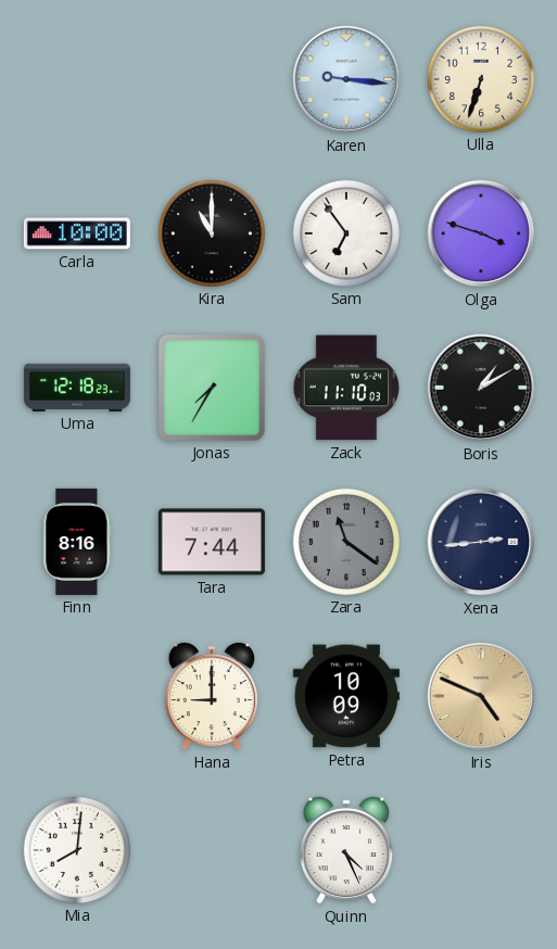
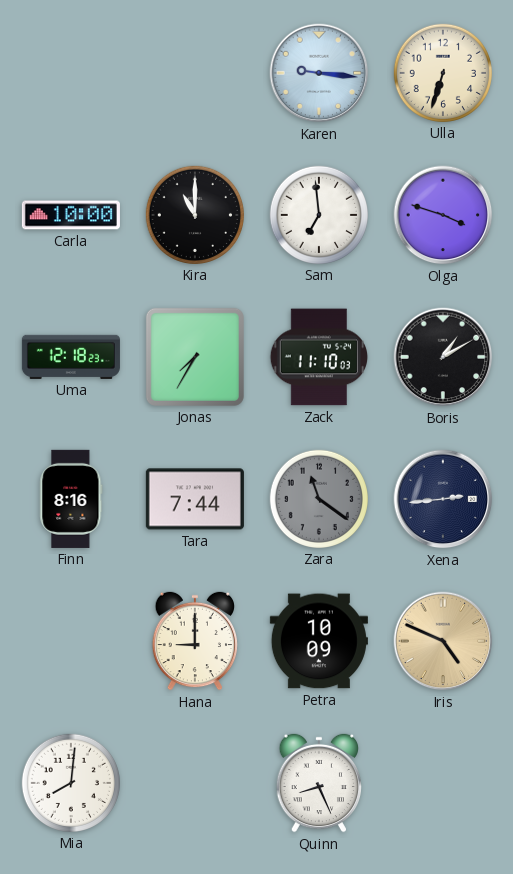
Sam: 6:54 -> 6:59 (319, 215)
Quinn: 4:26 -> 8:26 (319, 783)
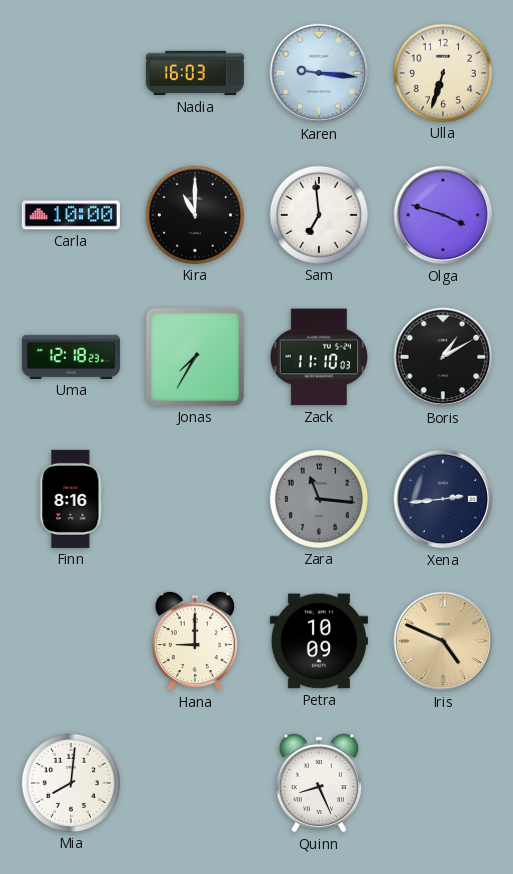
Nadia: none -> 16:03 (195, 73)
Tara: 7:44 -> none (195, 499)
Zara: 11:21 -> 11:16 (319, 499)
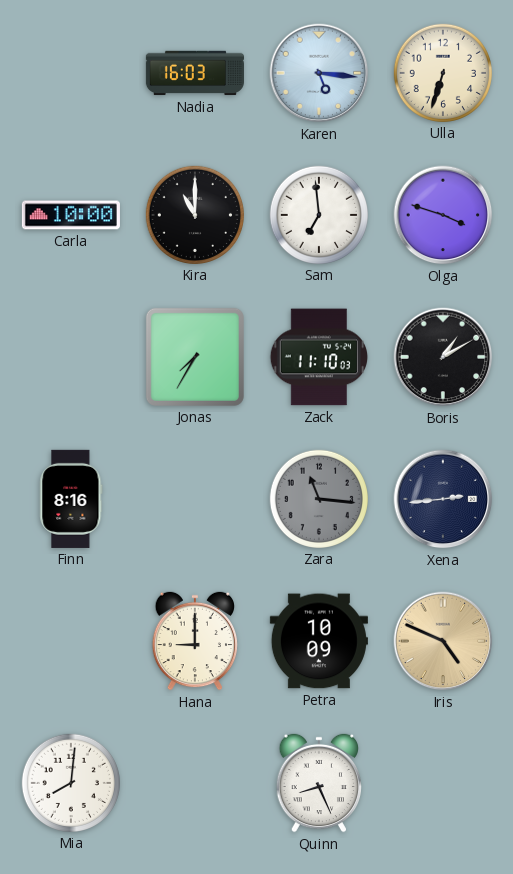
Karen: 9:16 -> 5:16 (319, 73)
Uma: 12:18 -> none (71, 357)
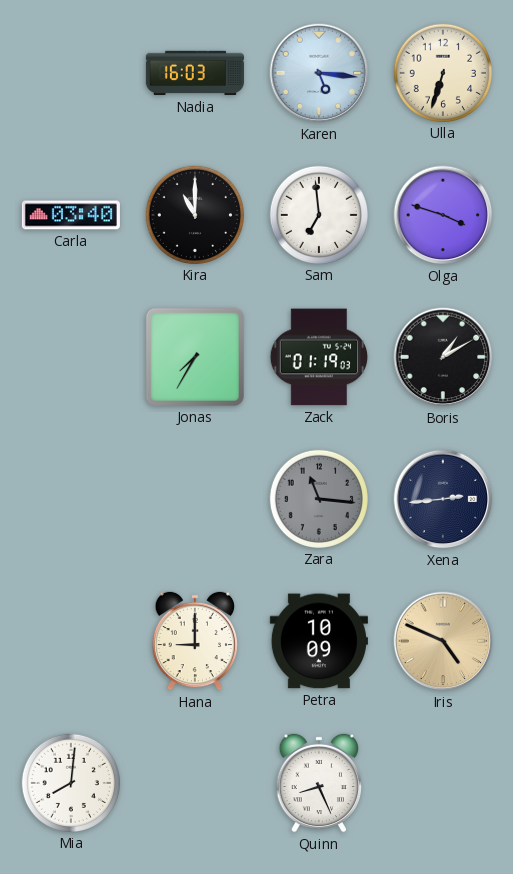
Carla: 10:00 -> 03:40 (71, 215)
Zack: 11:10 -> 01:19 (319, 357)
Finn: 8:16 -> none (71, 499)
